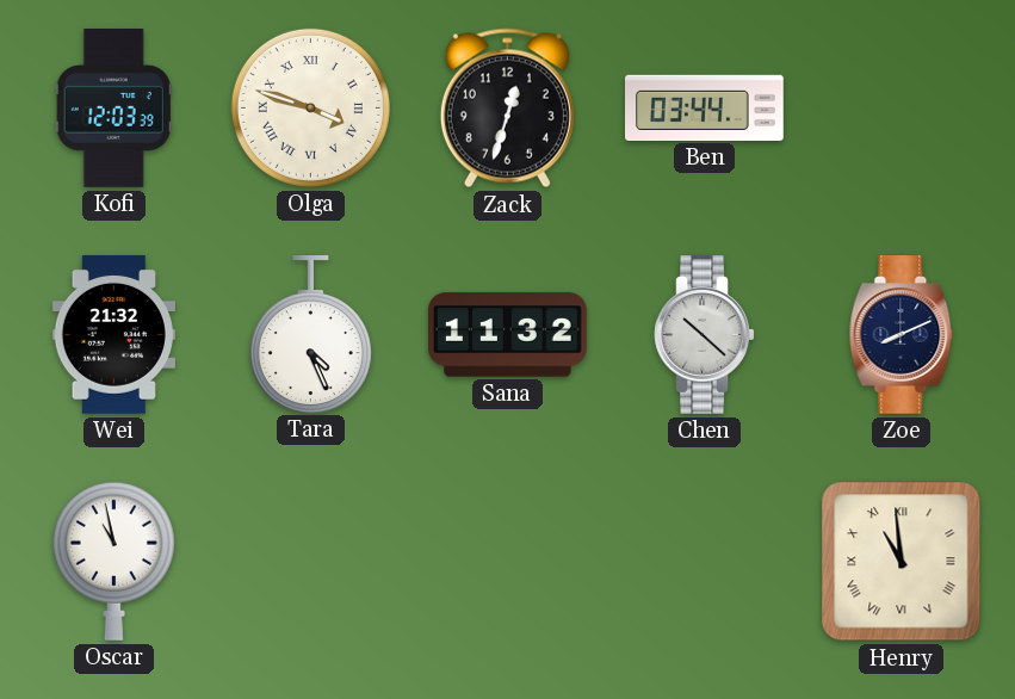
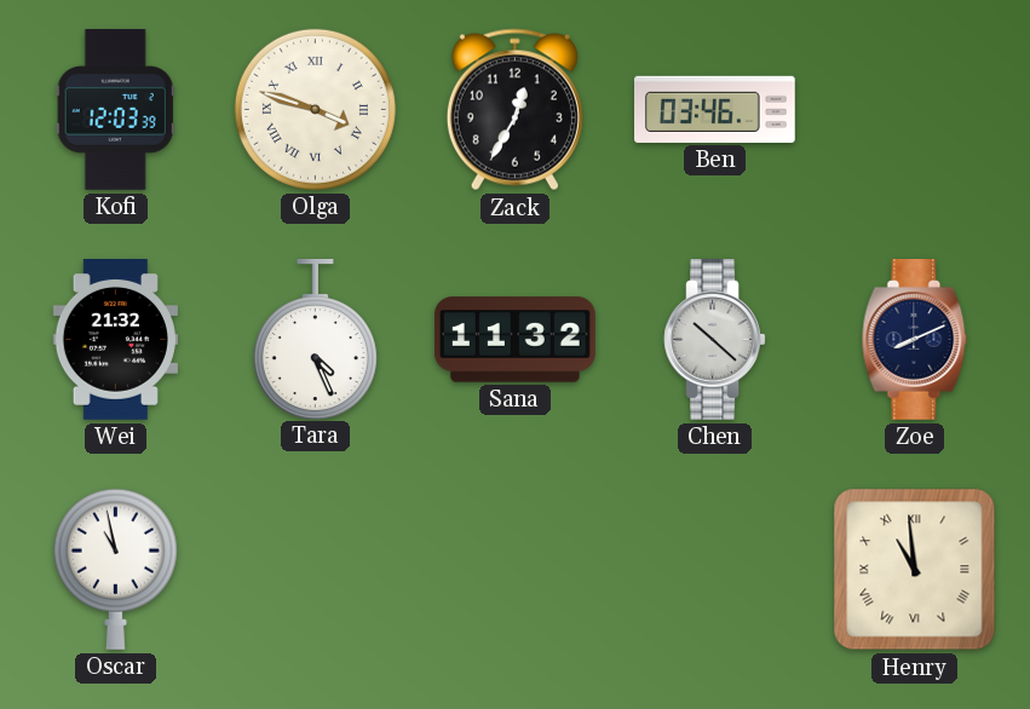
Zack: 12:33 -> 12:35 (514, 110)
Ben: 03:44 -> 03:46 (715, 109)
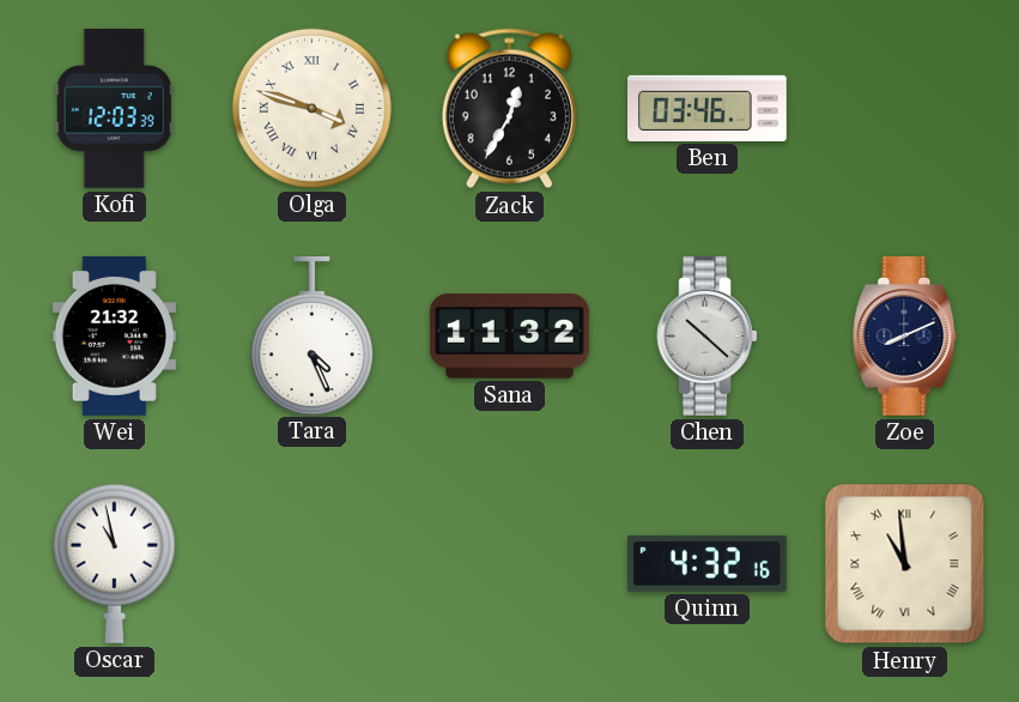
Quinn: none -> 4:32 (706, 563)
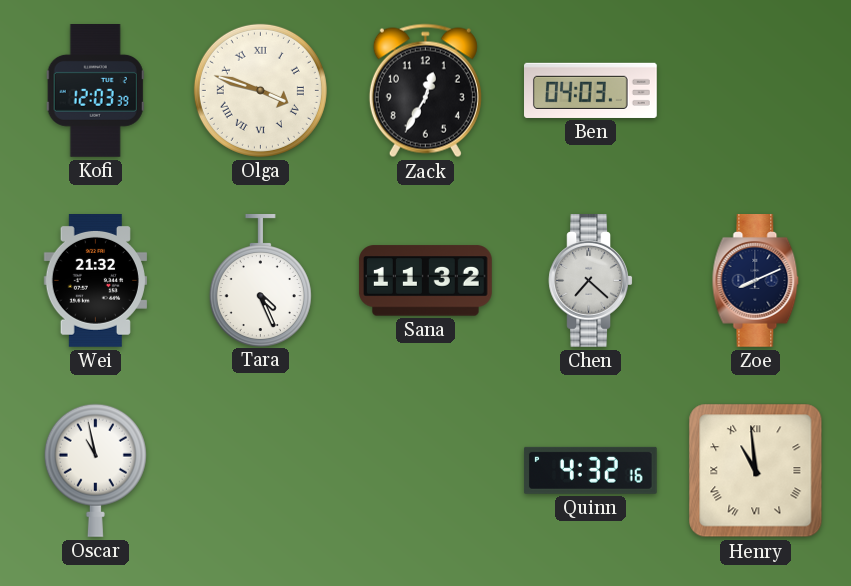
Ben: 03:46 -> 04:03 (591, 90)
Chen: 10:22 -> 7:22 (591, 281)
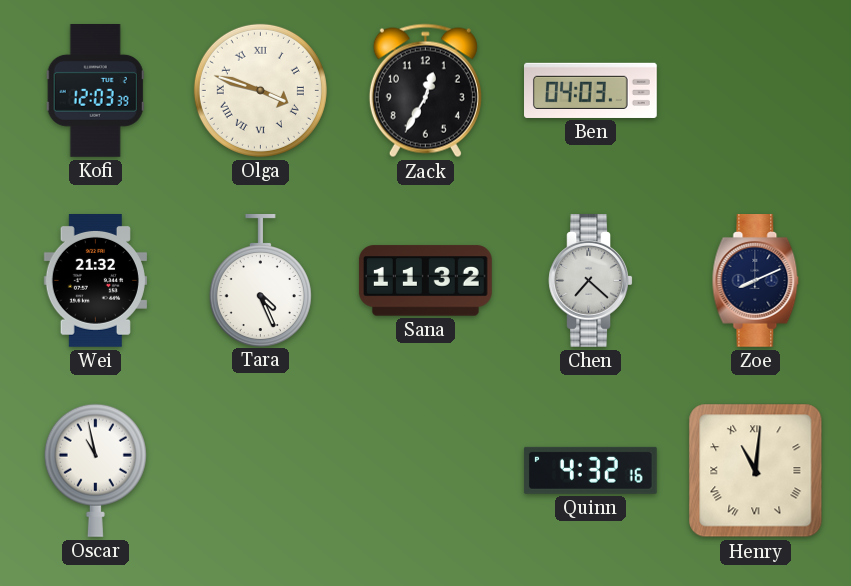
Henry: 10:59 -> 11:01 (756, 471)
